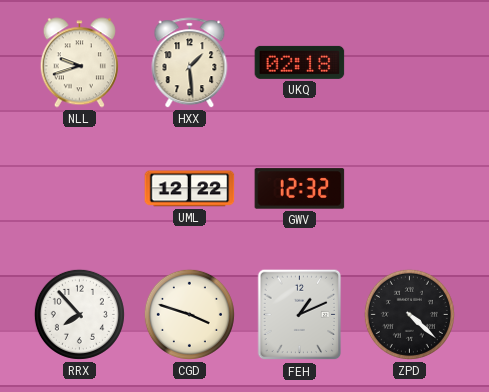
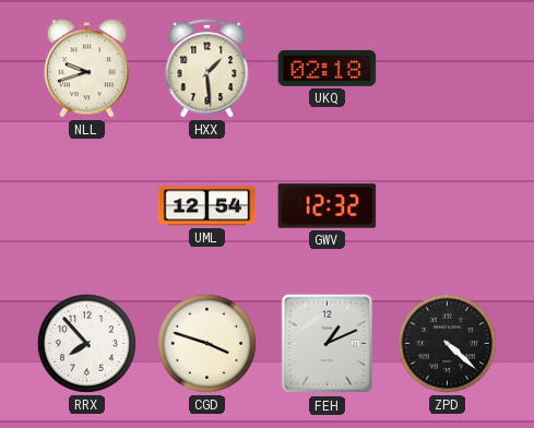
UML: 12:22 -> 12:54 (207, 206)
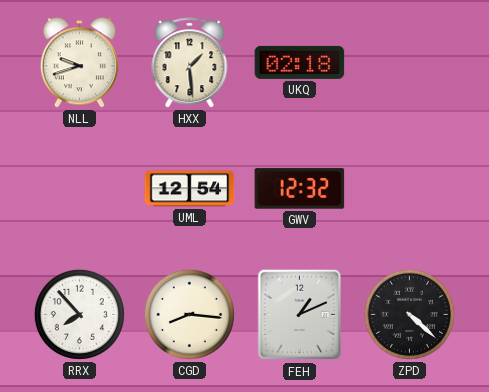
CGD: 3:48 -> 8:16 (189, 314)
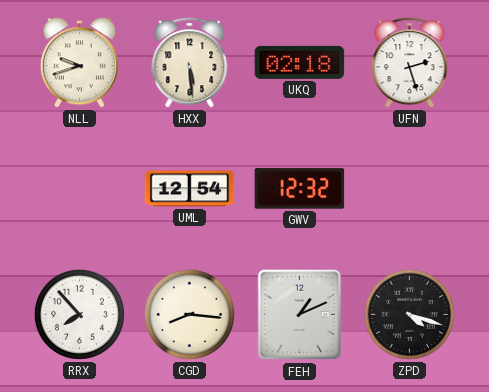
HXX: 1:29 -> 5:29 (190, 63)
UFN: none -> 2:27 (410, 63)
ZPD: 4:22 -> 4:18 (409, 314)
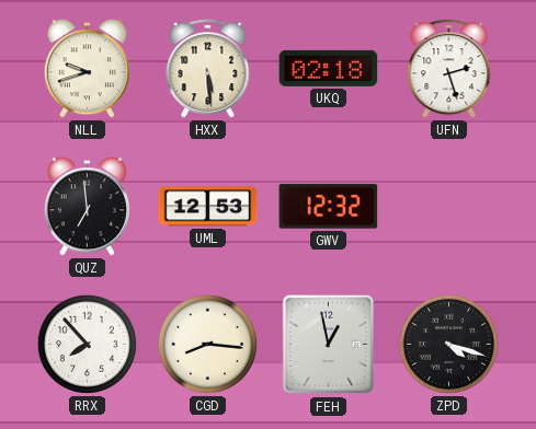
QUZ: none -> 6:59 (87, 207)
UML: 12:54 -> 12:53 (208, 207)
FEH: 1:11 -> 12:58 (329, 345)
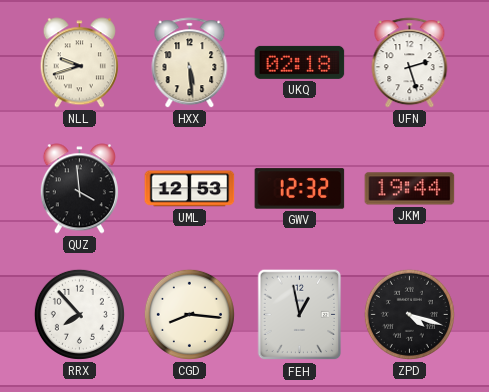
QUZ: 6:59 -> 3:59 (79, 189)
JKM: none -> 19:44 (410, 189)
